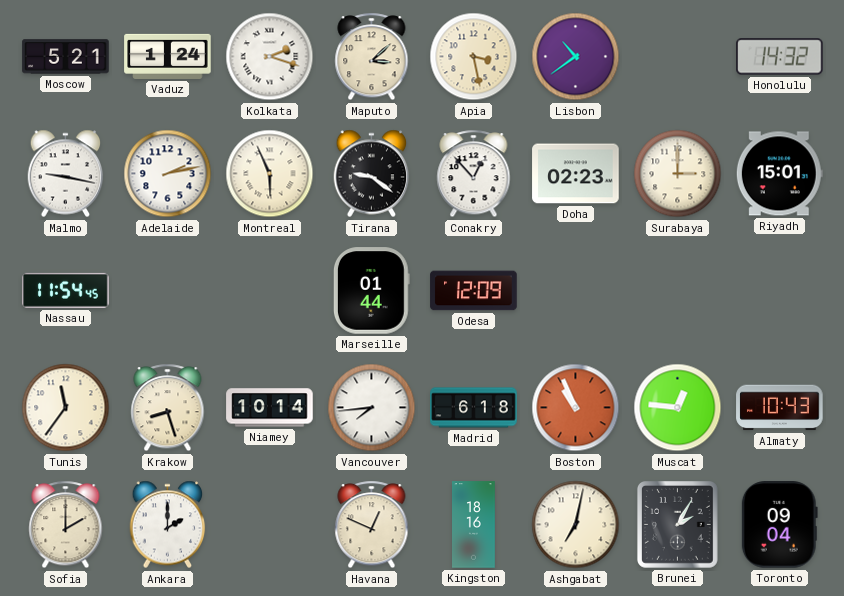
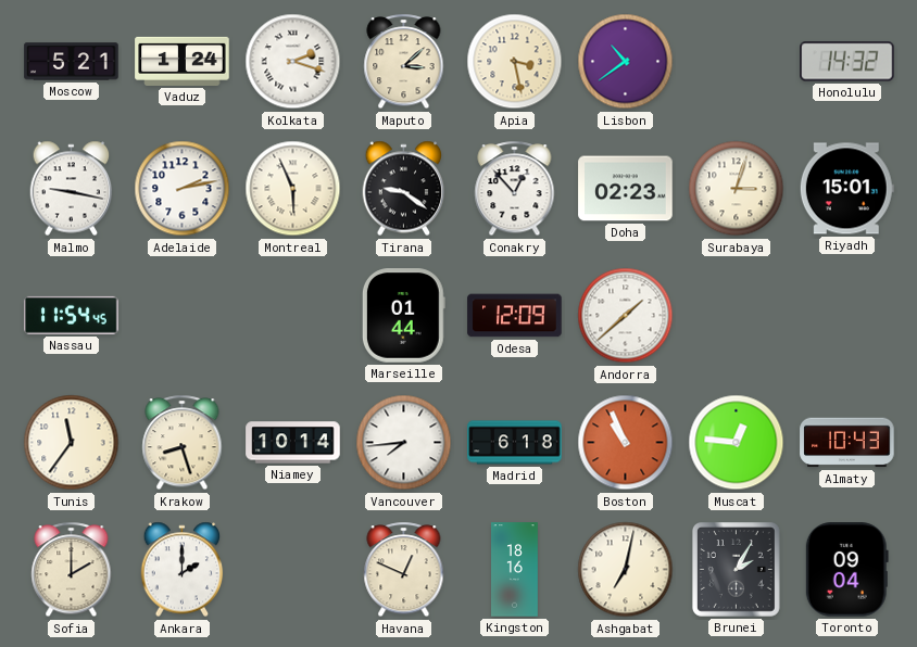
Surabaya: 3:00 -> 3:03 (737, 189)
Andorra: none -> 1:38 (626, 316)
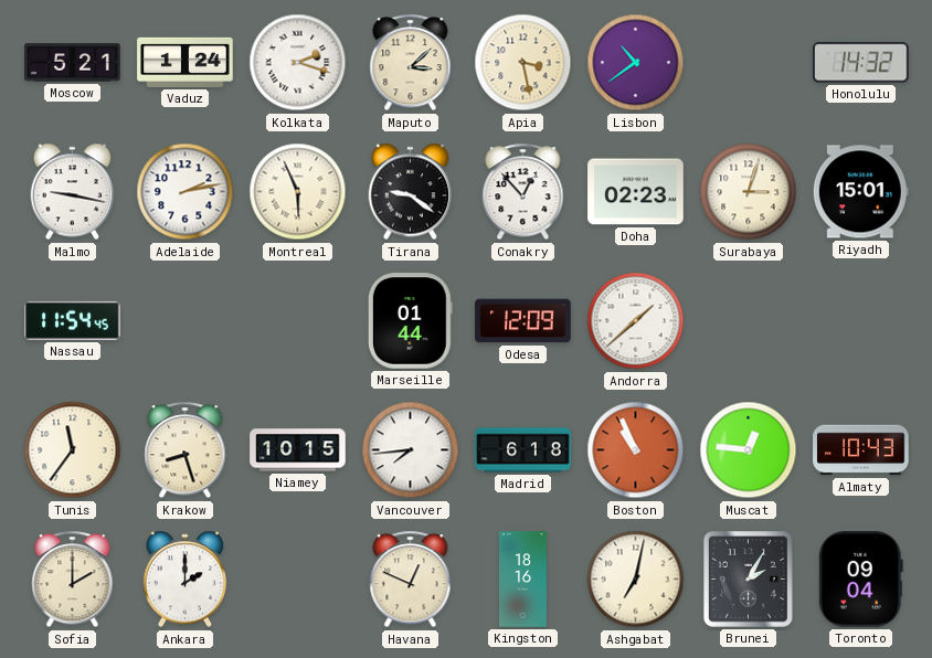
Niamey: 10:14 -> 10:15 (298, 450)
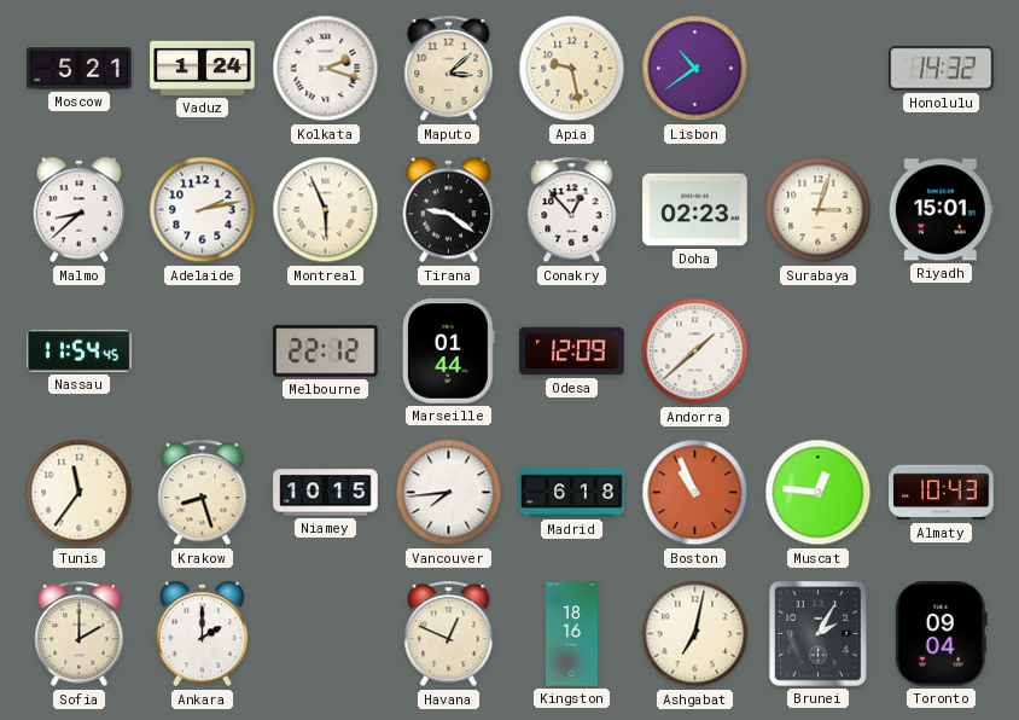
Apia: 3:28 -> 9:28 (572, 69)
Malmo: 9:17 -> 8:38 (80, 210)
Melbourne: none -> 22:12 (326, 352)
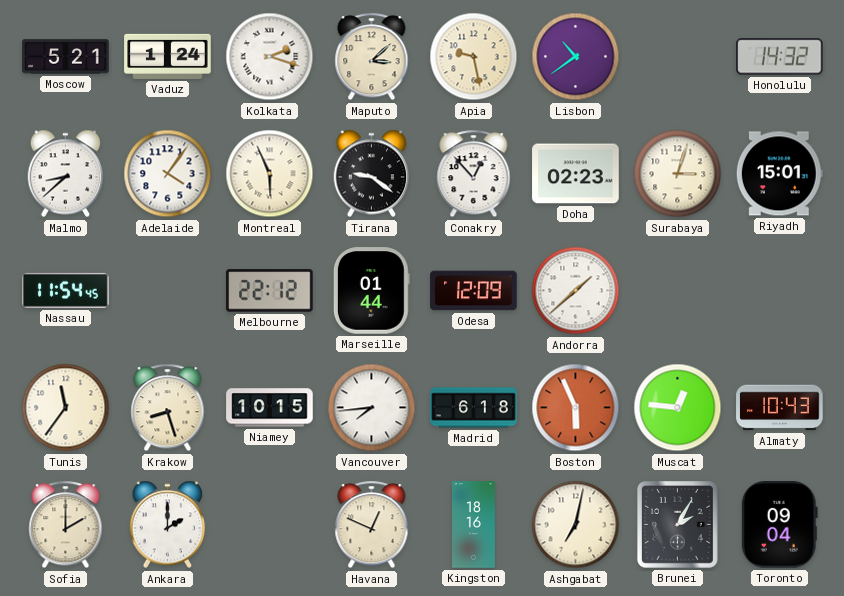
Adelaide: 2:13 -> 4:06 (168, 174)
Boston: 10:56 -> 5:56 (576, 408)
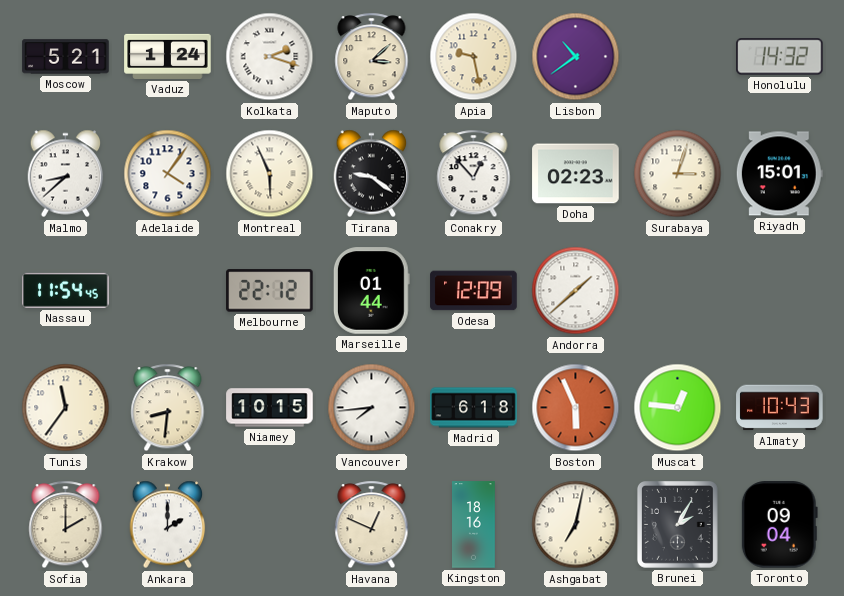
Krakow: 8:27 -> 8:31 (168, 408)
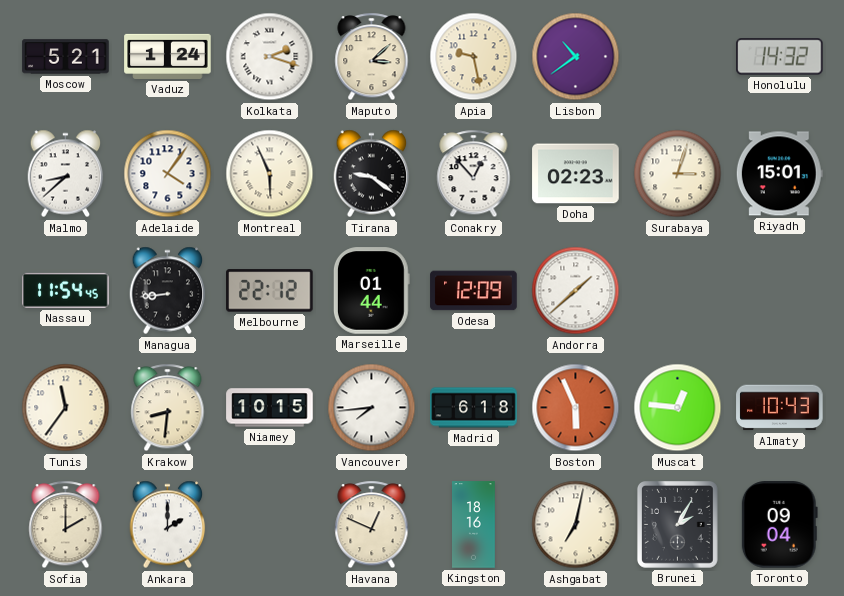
Managua: none -> 8:44 (168, 291)
